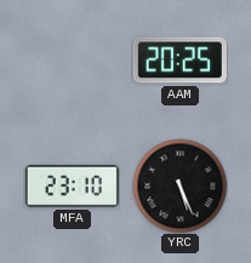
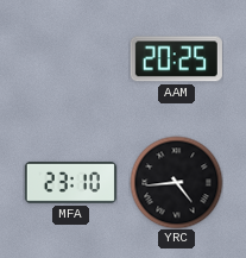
YRC: 5:26 -> 4:44 (176, 182)
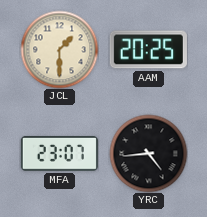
JCL: none -> 1:30 (59, 49)
MFA: 23:10 -> 23:07 (59, 153)
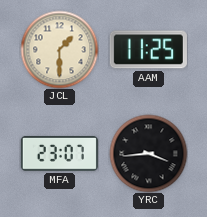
AAM: 20:25 -> 11:25 (148, 50)
YRC: 4:44 -> 3:44 (148, 153)
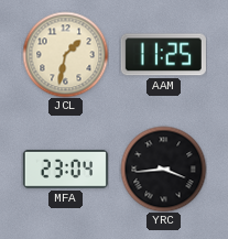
JCL: 1:30 -> 1:32 (65, 54)
MFA: 23:07 -> 23:04 (65, 169)
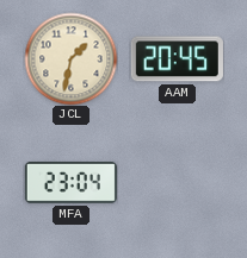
AAM: 11:25 -> 20:45 (177, 59)
YRC: 3:44 -> none (163, 169)
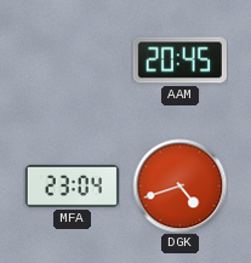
JCL: 1:32 -> none (70, 58)
DGK: none -> 4:42 (179, 185)
